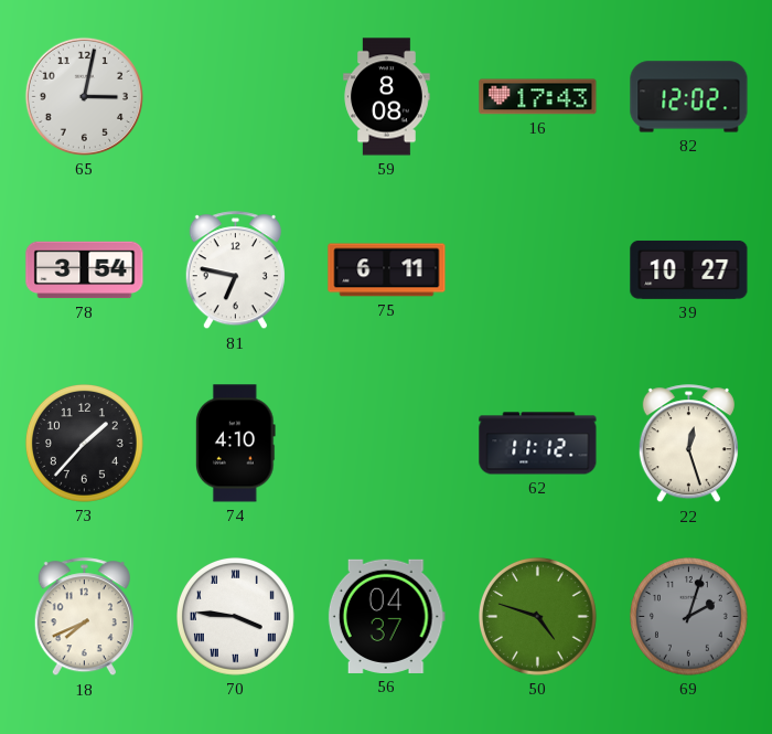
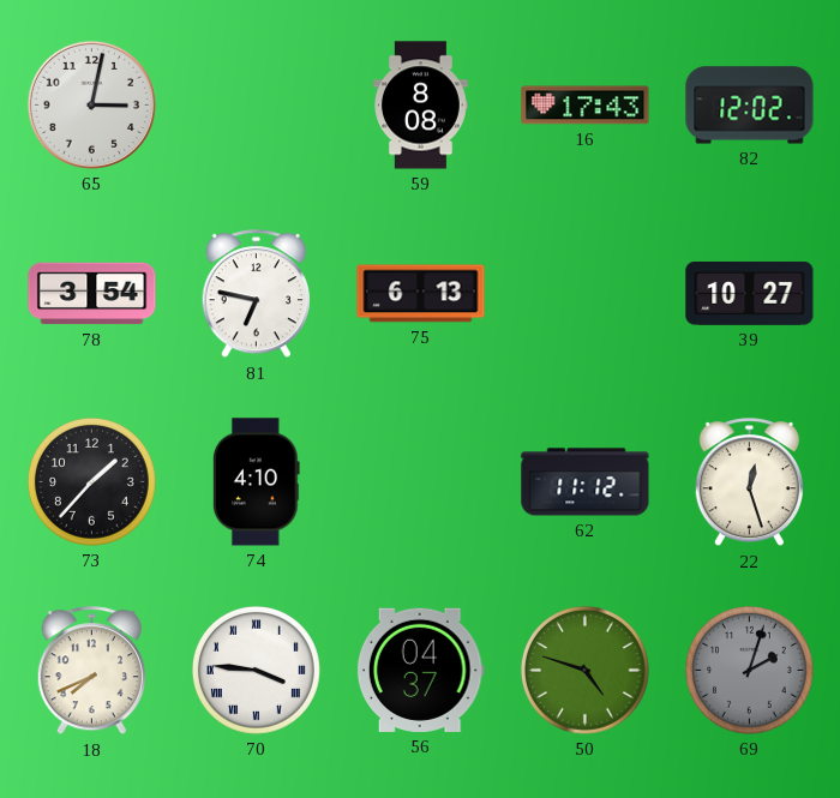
75: 6:11 -> 6:13 (421, 294)
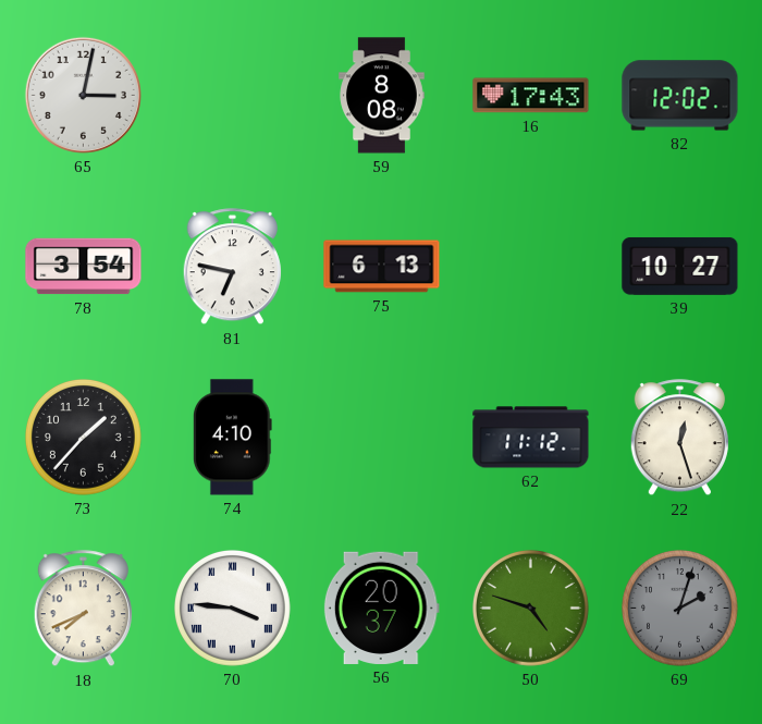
56: 04:37 -> 20:37 (381, 608)
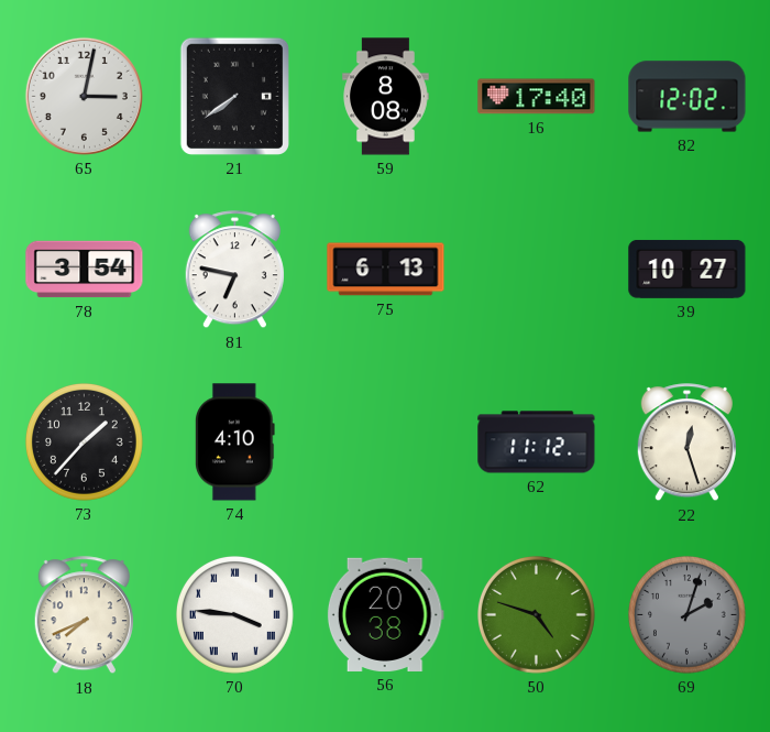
21: none -> 7:39 (234, 96)
16: 17:43 -> 17:40 (537, 97)
56: 20:37 -> 20:38 (385, 614)
